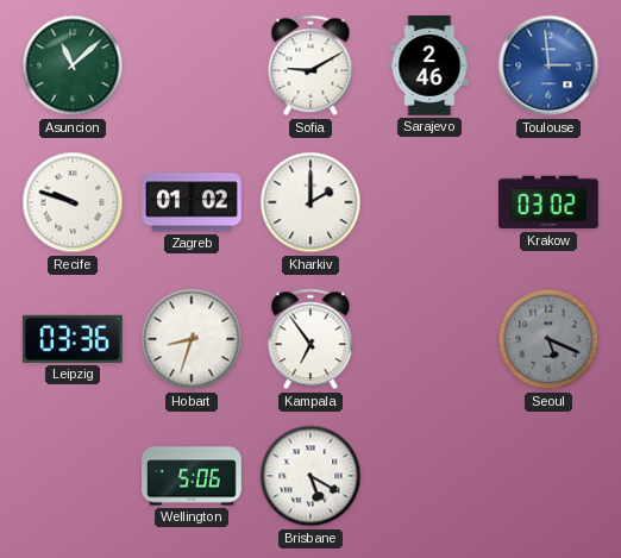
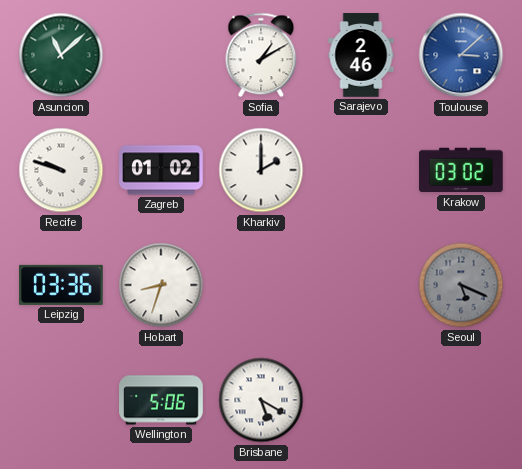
Sofia: 9:10 -> 1:10 (261, 55)
Toulouse: 2:59 -> 3:08 (461, 55)
Kampala: 6:54 -> none (310, 339)
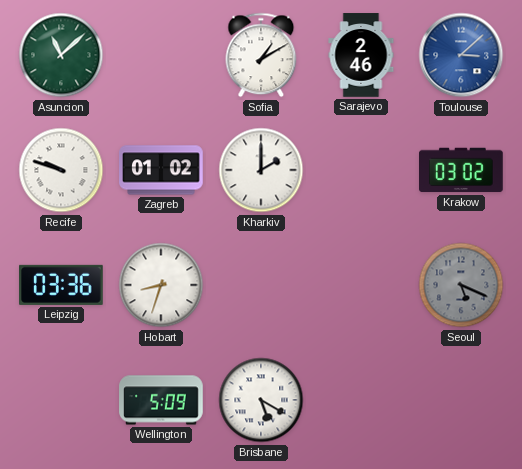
Wellington: 5:06 -> 5:09 (161, 400)
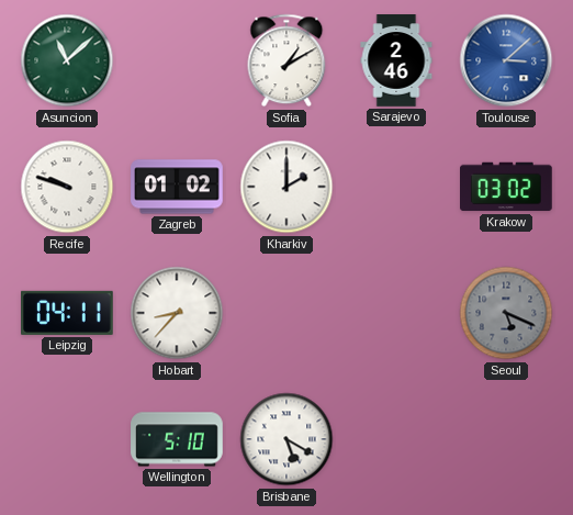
Leipzig: 03:36 -> 04:11 (68, 313)
Hobart: 8:33 -> 8:37 (177, 313)
Wellington: 5:09 -> 5:10 (177, 439)
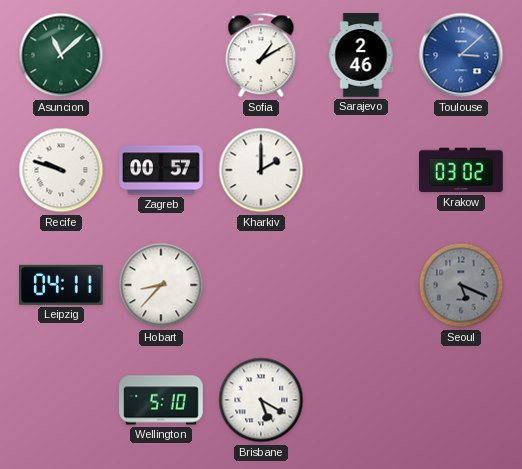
Zagreb: 01:02 -> 00:57 (161, 170)
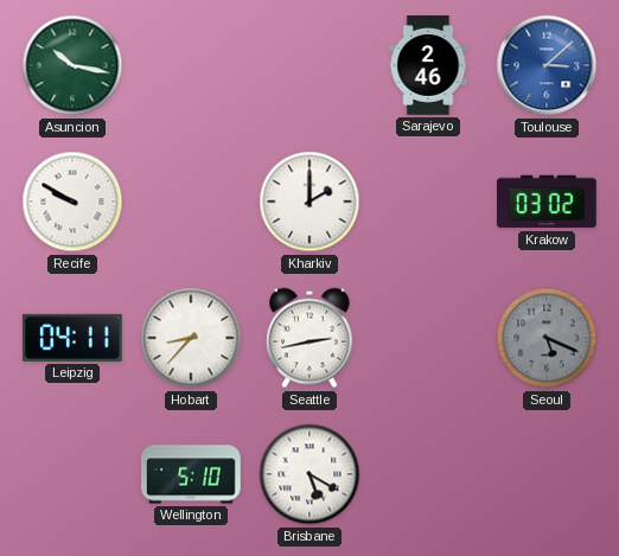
Asuncion: 11:08 -> 10:17 (72, 65)
Sofia: 1:10 -> none (261, 55)
Recife: 9:48 -> 9:50 (72, 202)
Zagreb: 00:57 -> none (161, 170)
Seattle: none -> 2:43 (311, 338)
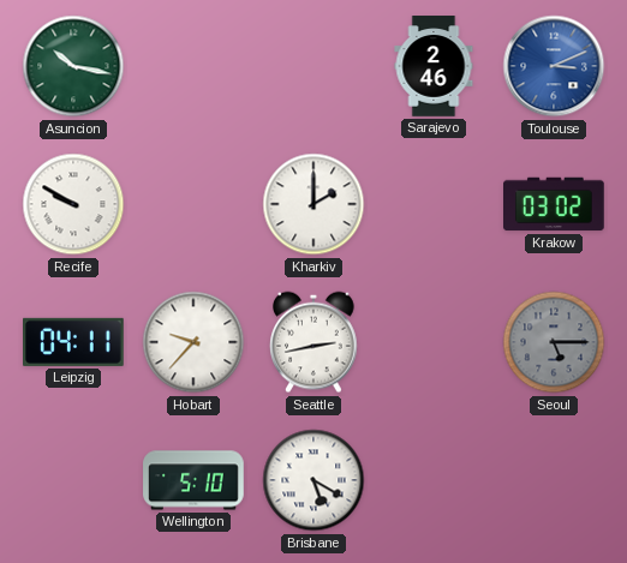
Toulouse: 3:08 -> 3:11 (554, 66)
Hobart: 8:37 -> 9:37 (193, 342)
Seoul: 5:19 -> 5:15 (554, 342)
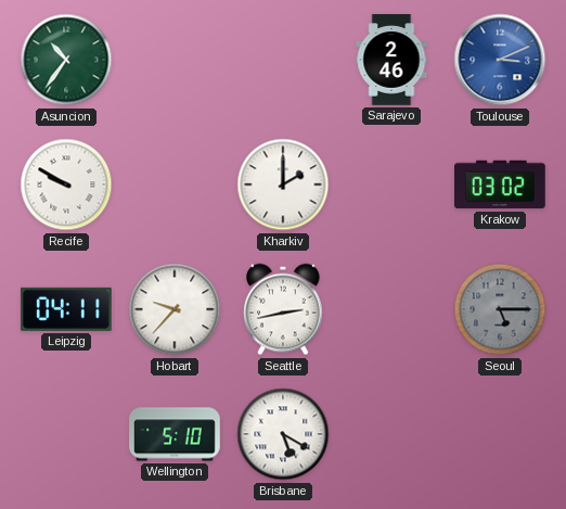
Asuncion: 10:17 -> 10:36 (66, 60)
